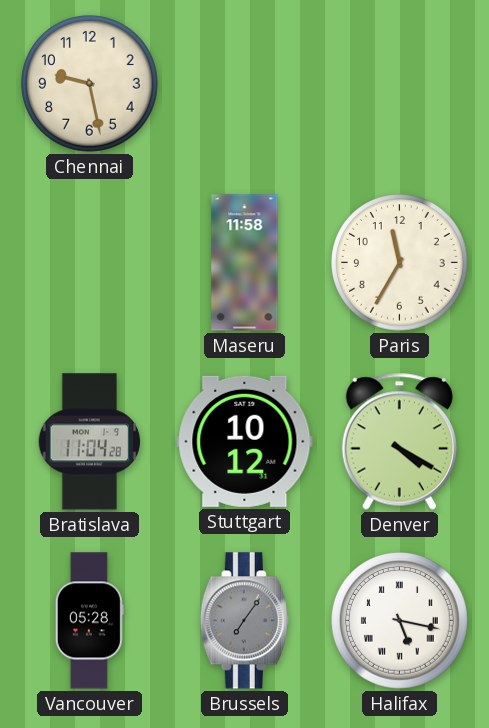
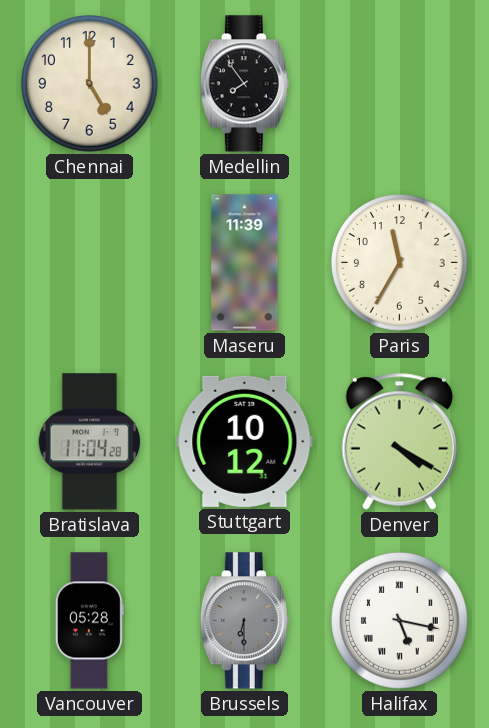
Chennai: 9:28 -> 5:00 (90, 84)
Medellin: none -> 7:54 (244, 84)
Maseru: 11:58 -> 11:39 (245, 263)
Brussels: 7:06 -> 6:30 (244, 621)
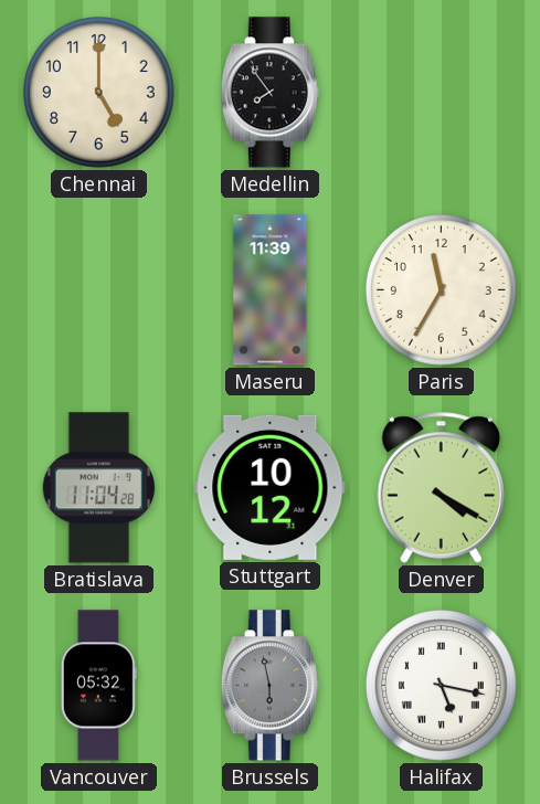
Vancouver: 05:28 -> 05:32 (98, 686)
Brussels: 6:30 -> 5:58 (269, 686)
